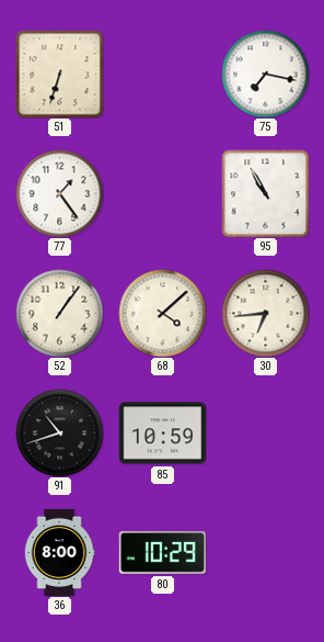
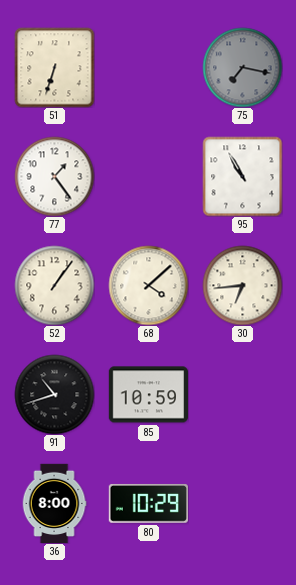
75 dial: white -> grey (242, 67)
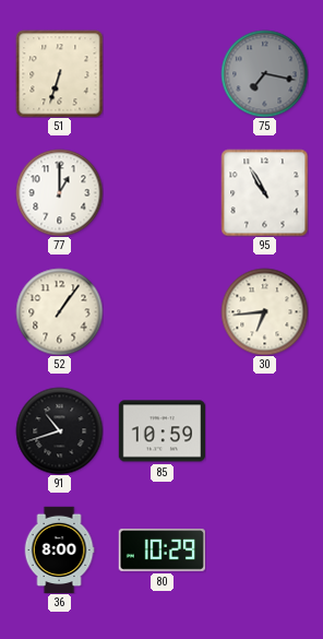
77: 1:24 -> 1:00 (59, 192)
68: 4:08 -> none (148, 285)
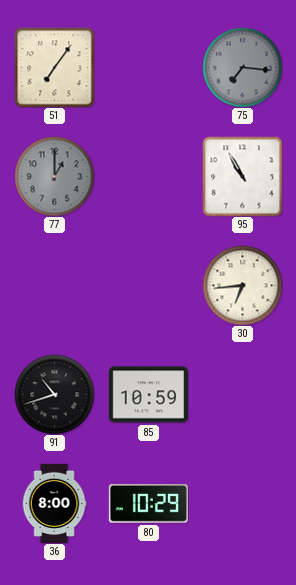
51: 6:33 -> 7:06 (54, 67)
75: 7:17 -> 7:16 (242, 67)
77 dial: white -> grey (54, 176)
52: 1:06 -> none (59, 311)
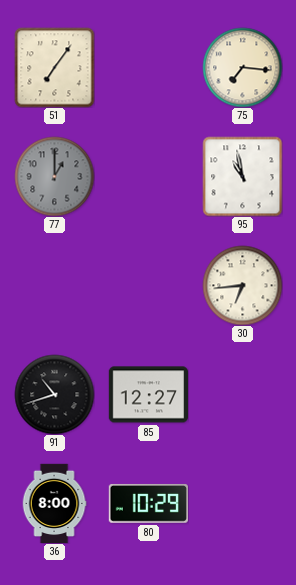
75 dial: grey -> cream (242, 67)
95: 10:55 -> 10:58 (242, 176)
85: 10:59 -> 12:27 (148, 395)
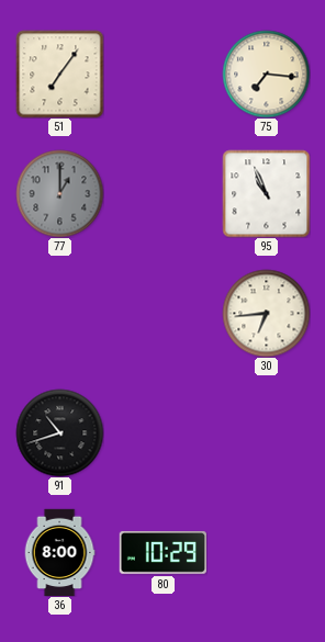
95: 10:58 -> 10:56 (266, 193)
85: 12:27 -> none (148, 395)
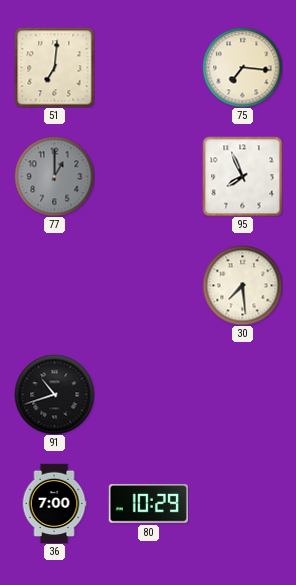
51: 7:06 -> 7:01 (54, 67)
95: 10:56 -> 7:56 (242, 176)
30: 6:44 -> 7:29 (242, 285)
36: 8:00 -> 7:00 (54, 503)
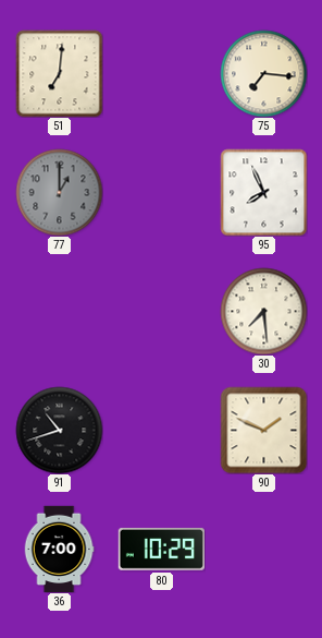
90: none -> 1:49 (263, 430)
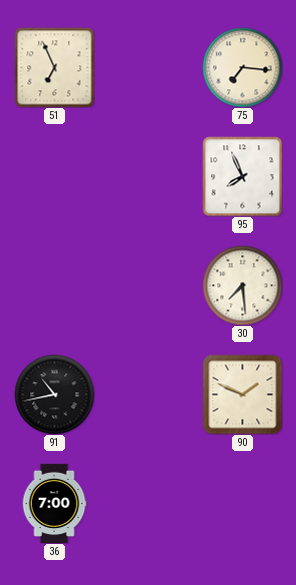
51: 7:01 -> 6:56 (54, 67)
77: 1:00 -> none (59, 192)
91: 10:42 -> 10:43 (54, 394)
80: 10:29 -> none (161, 550)
